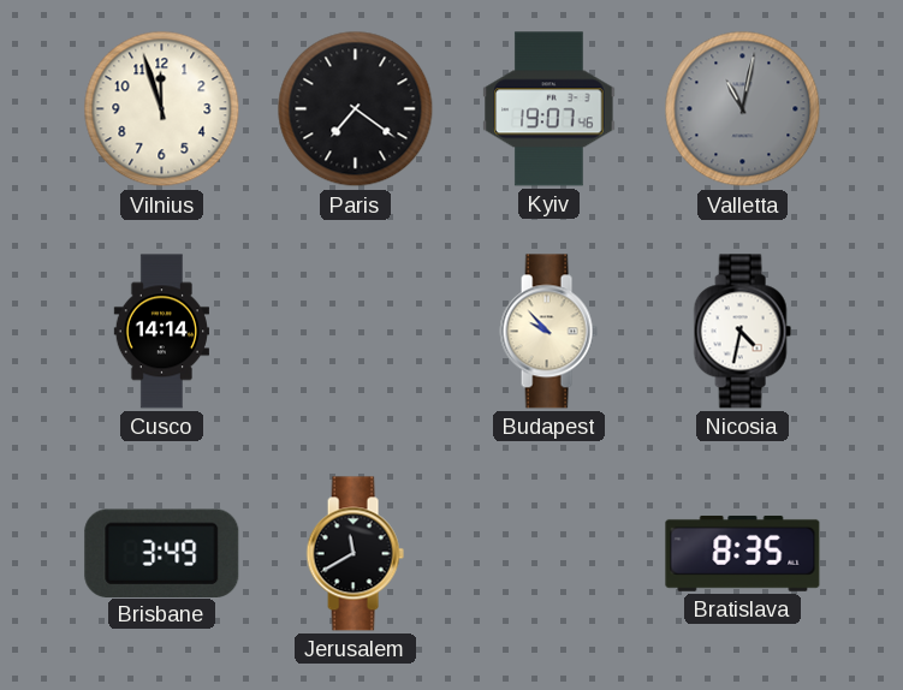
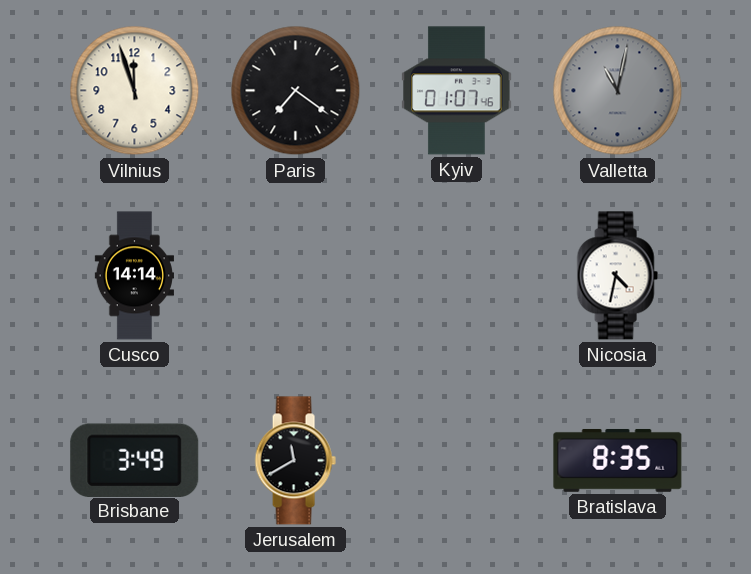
Kyiv: 19:07 -> 01:07 (457, 91)
Budapest: 9:53 -> none (548, 332)
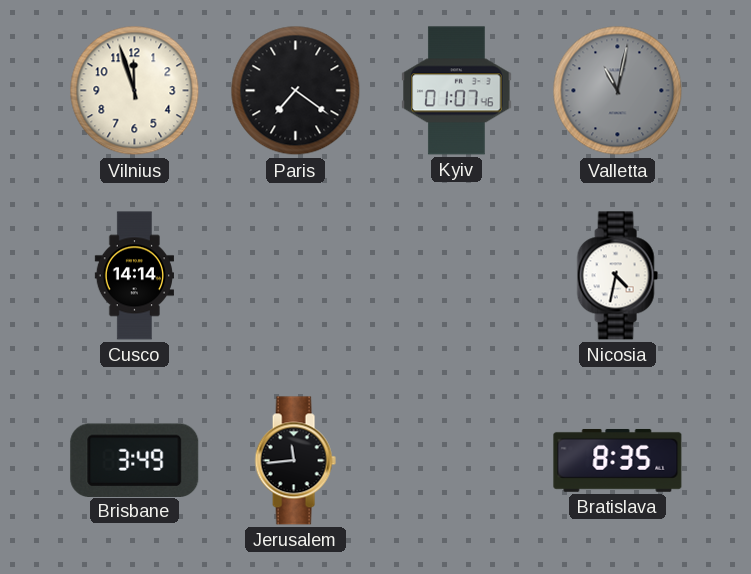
Jerusalem: 11:40 -> 11:44 (295, 461)
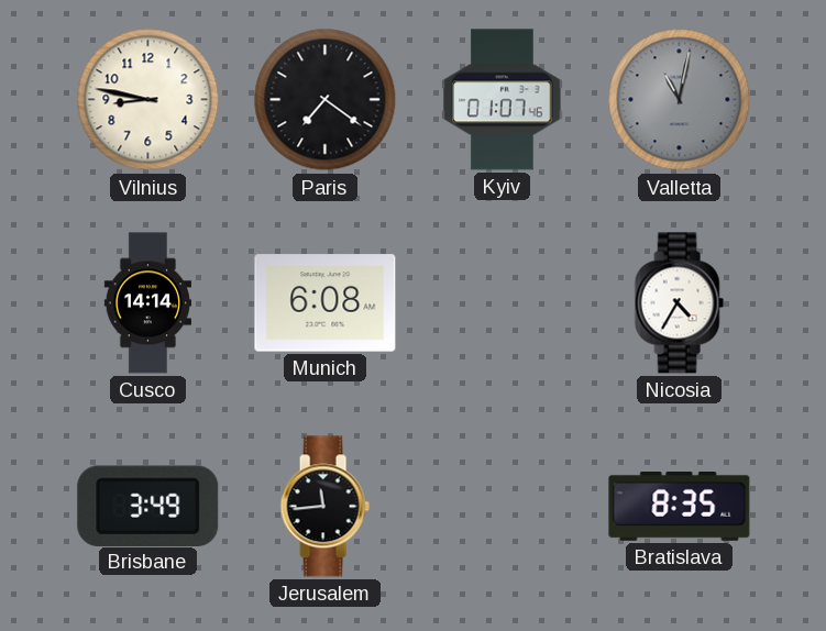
Vilnius: 11:57 -> 8:47 (148, 100)
Munich: none -> 6:08 (326, 303)
Nicosia: 4:32 -> 4:35 (679, 303)
